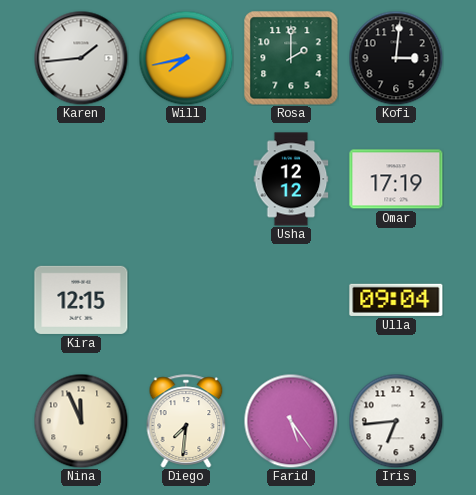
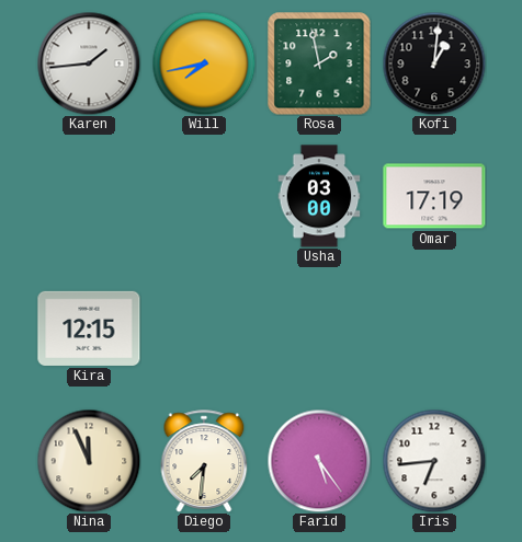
Rosa: 2:00 -> 1:58 (319, 64)
Kofi: 3:01 -> 1:01 (434, 64)
Usha: 12:12 -> 03:00 (319, 196)
Ulla: 09:04 -> none (396, 300)
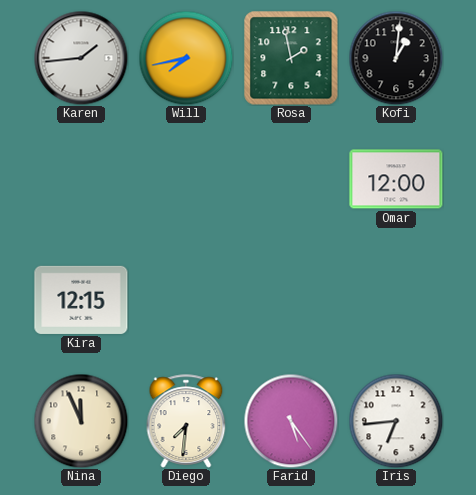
Usha: 03:00 -> none (319, 196)
Omar: 17:19 -> 12:00 (396, 179)
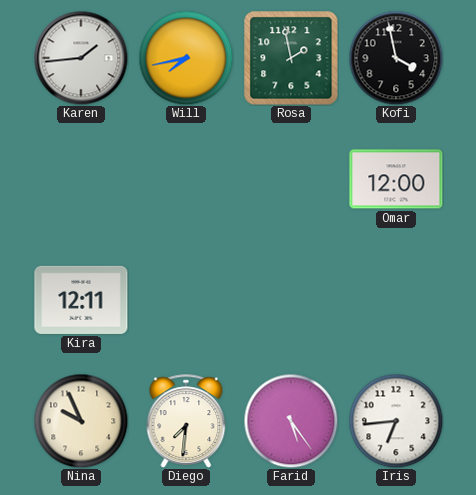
Kofi: 1:01 -> 3:58 (396, 58)
Kira: 12:15 -> 12:11 (81, 300)
Nina: 11:56 -> 9:56 (81, 421)
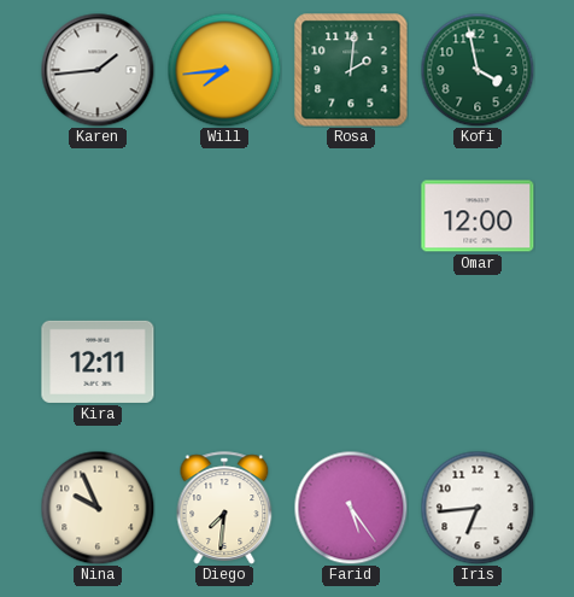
Will: 7:43 -> 7:44 (224, 70)
Rosa: 1:58 -> 2:01 (351, 70)
Kofi dial: black -> green (478, 70)
